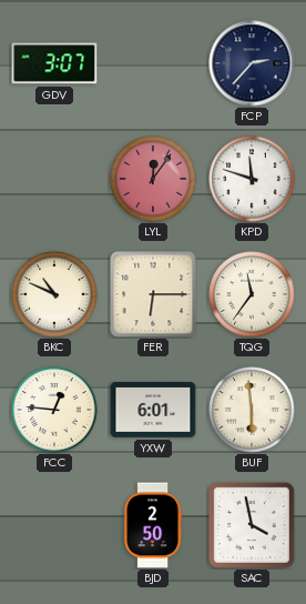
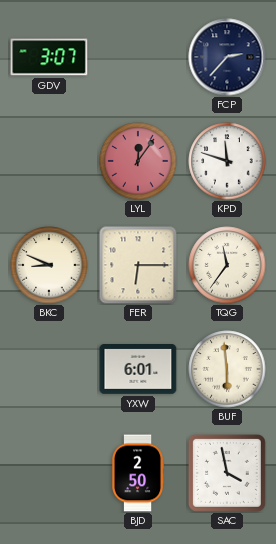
BKC: 10:49 -> 8:49 (49, 265)
FCC: 12:46 -> none (54, 410)
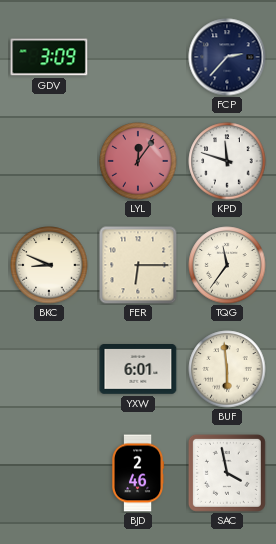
GDV: 3:07 -> 3:09 (49, 57)
BJD: 2:50 -> 2:46 (139, 473)
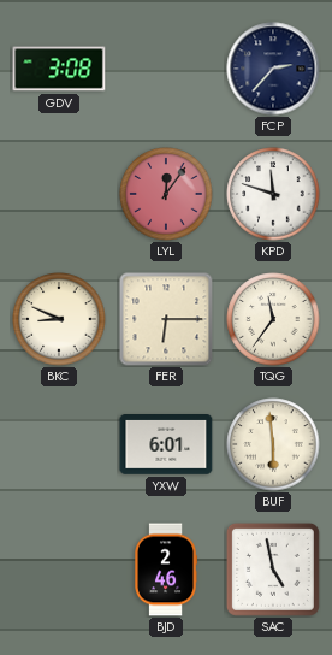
GDV: 3:09 -> 3:08 (59, 69)
SAC: 3:58 -> 4:58 (273, 570)
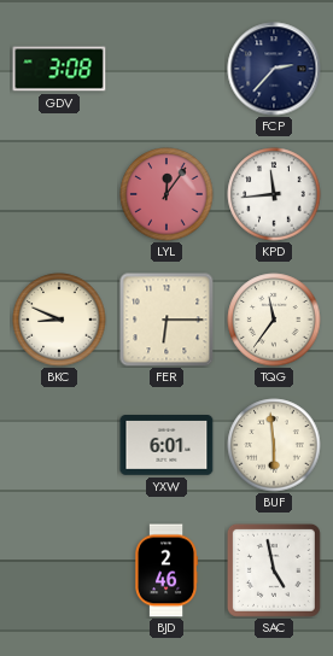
KPD: 11:48 -> 11:44 (274, 194)
